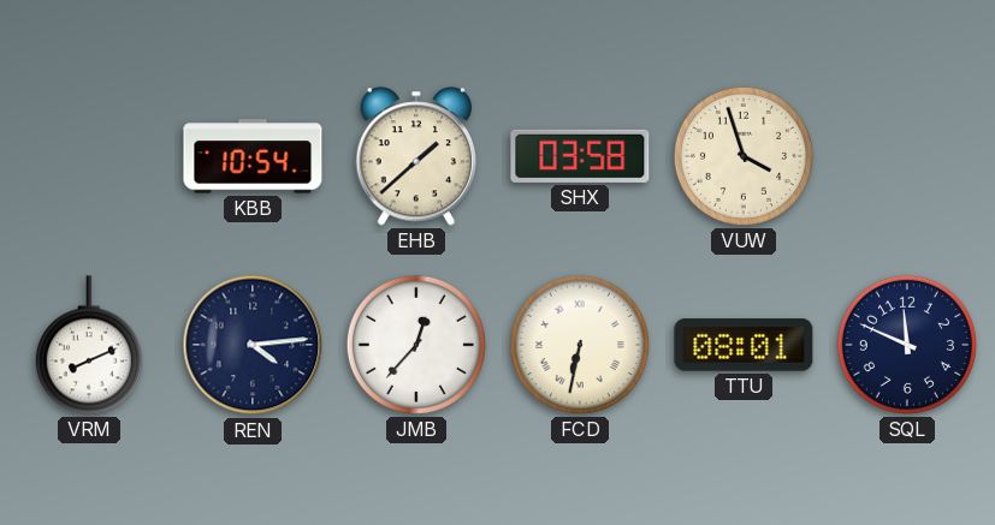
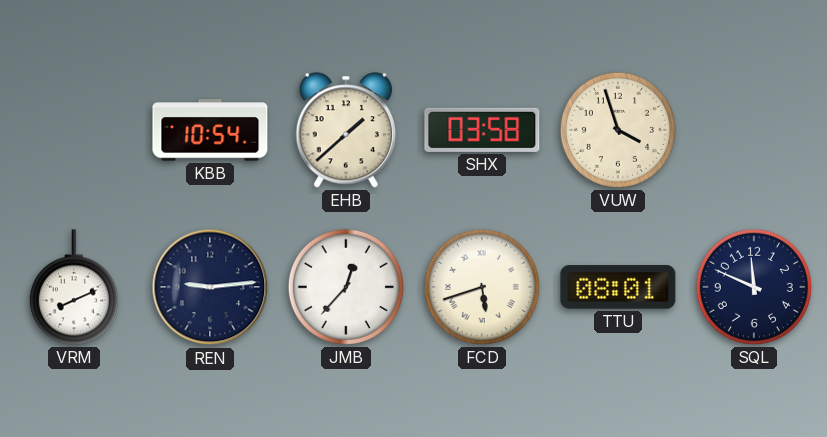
REN: 4:14 -> 9:14 (210, 287)
FCD: 6:32 -> 5:42 (482, 287)
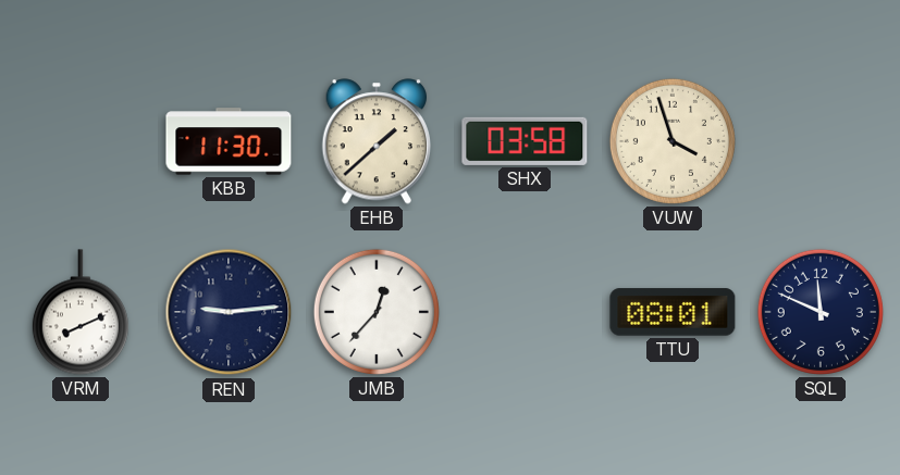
KBB: 10:54 -> 11:30 (229, 141)
FCD: 5:42 -> none (482, 287)
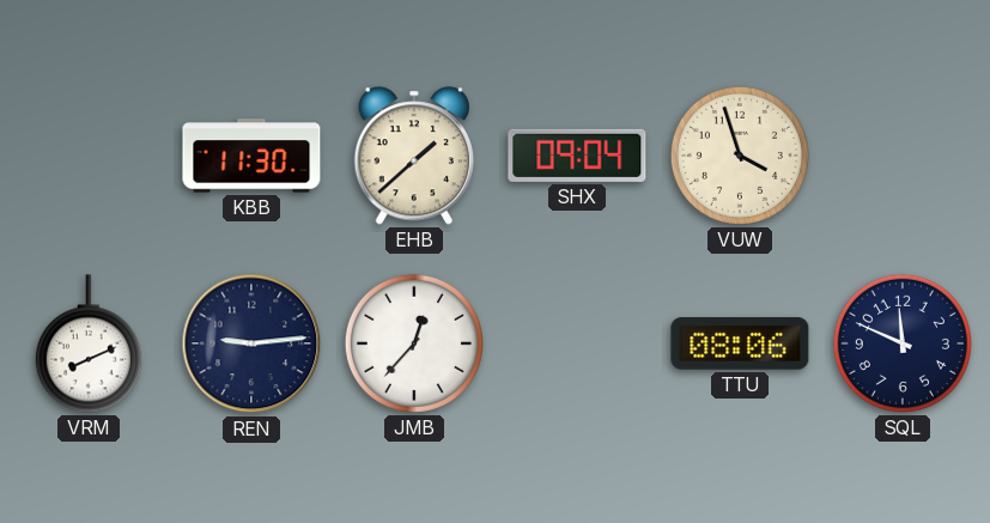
SHX: 03:58 -> 09:04 (577, 156)
TTU: 08:01 -> 08:06 (740, 343)
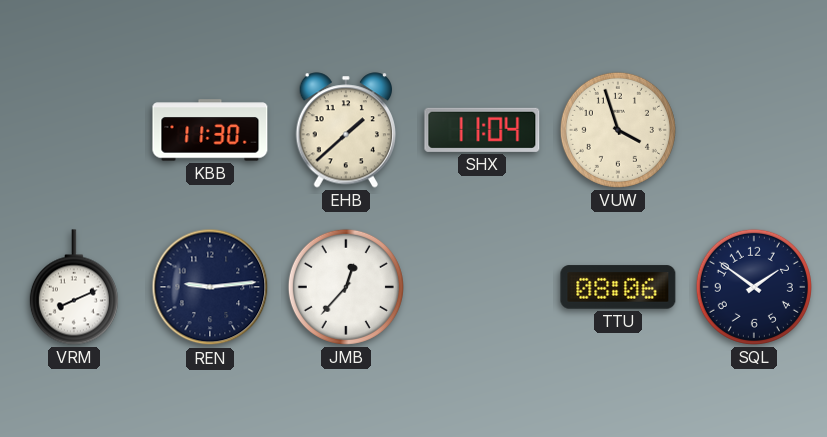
SHX: 09:04 -> 11:04 (482, 130)
SQL: 11:49 -> 1:51 (754, 287)
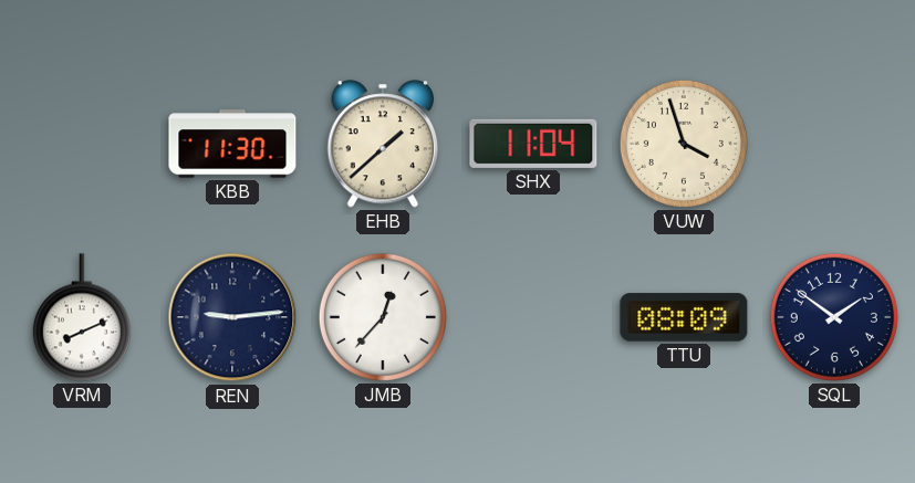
TTU: 08:06 -> 08:09 (684, 317)
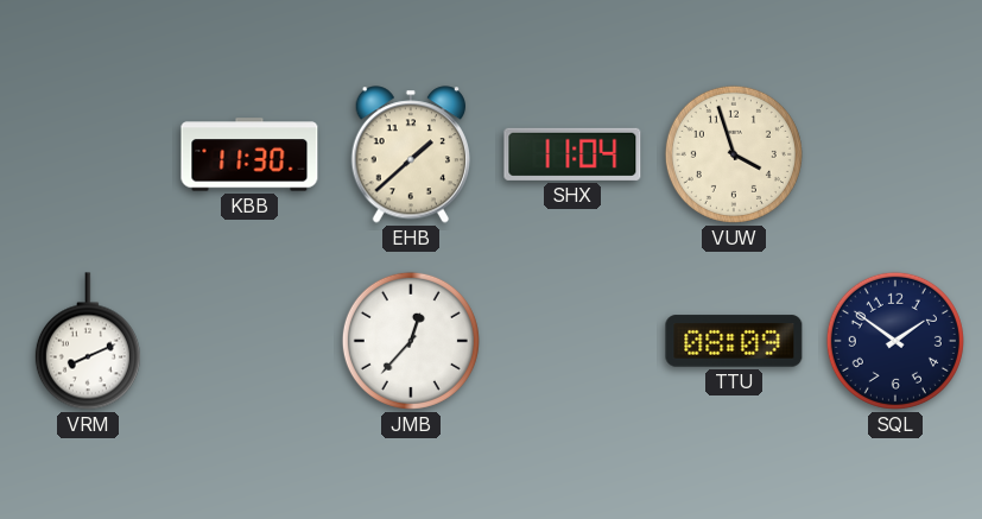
REN: 9:14 -> none (232, 317)
